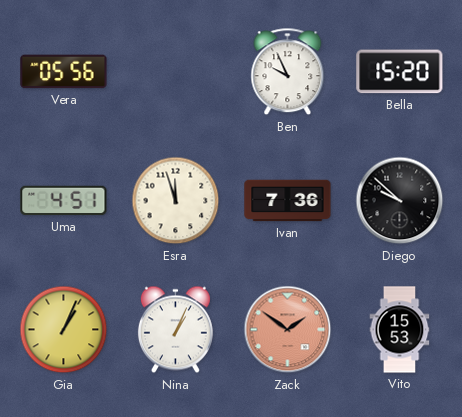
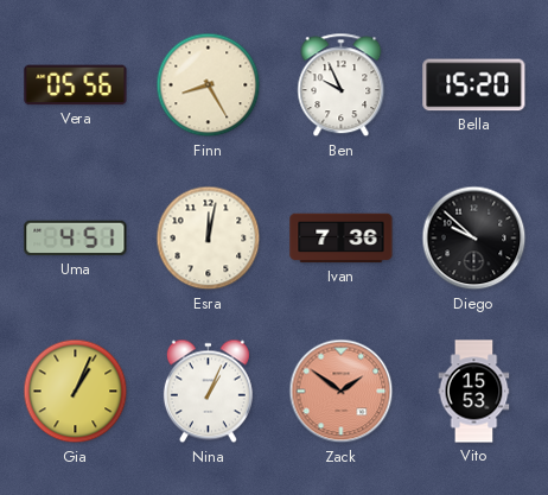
Finn: none -> 8:25 (209, 85)
Esra: 11:57 -> 12:02 (209, 239)
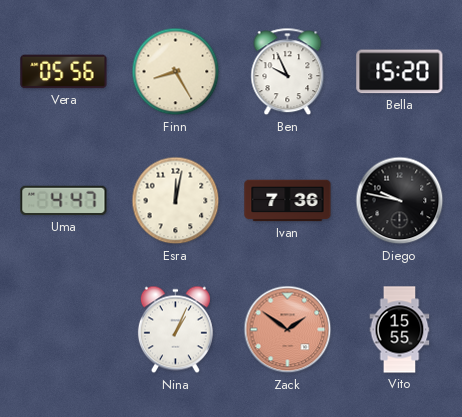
Uma: 4:51 -> 4:47 (64, 201)
Diego: 9:52 -> 9:47 (400, 201)
Gia: 1:04 -> none (76, 392)
Vito: 15:53 -> 15:55 (400, 330)
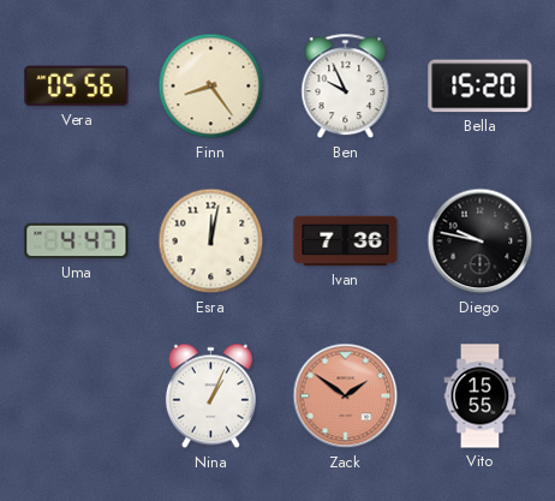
Finn: 8:25 -> 8:24 (211, 87)
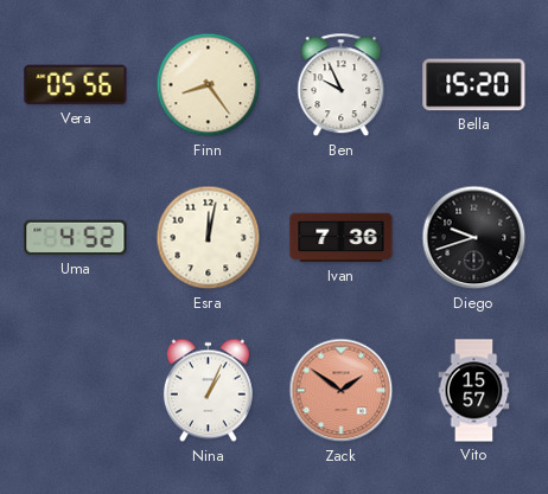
Uma: 4:47 -> 4:52 (76, 238)
Diego: 9:47 -> 9:42 (474, 238)
Vito: 15:55 -> 15:57 (474, 391)
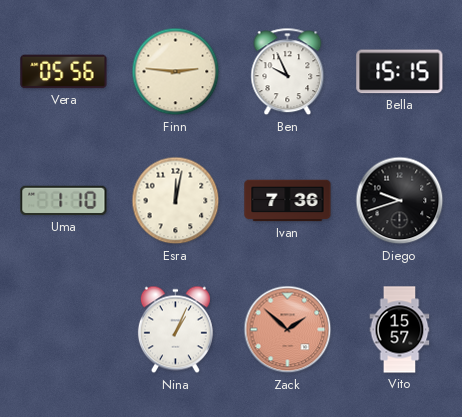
Finn: 8:24 -> 2:46 (176, 72)
Bella: 15:20 -> 15:15 (400, 72)
Uma: 4:52 -> 1:10 (64, 201)
Zack: 1:51 -> 1:52 (288, 330)
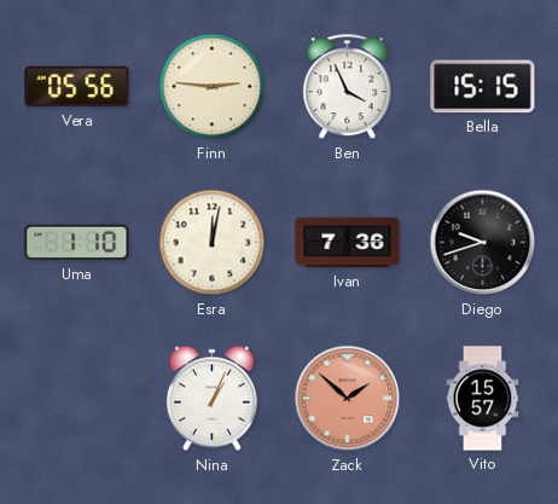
Ben: 9:56 -> 3:56 (348, 87)
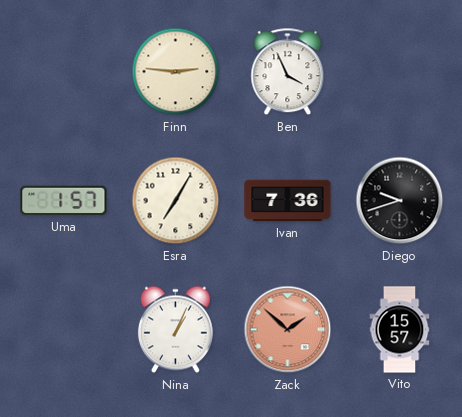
Vera: 05:56 -> none (77, 87)
Bella: 15:15 -> none (483, 87)
Uma: 1:10 -> 1:57 (64, 201)
Esra: 12:02 -> 7:05 (176, 201)
